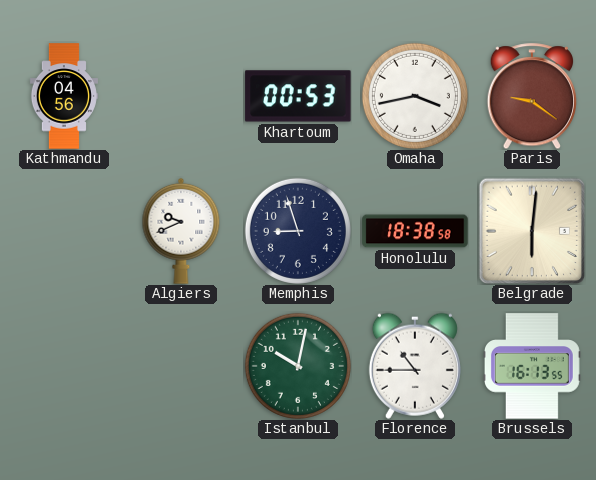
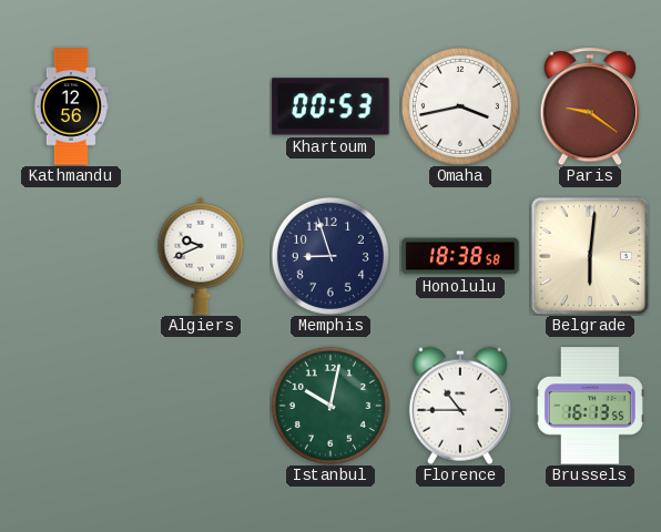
Kathmandu: 04:56 -> 12:56 (71, 106)
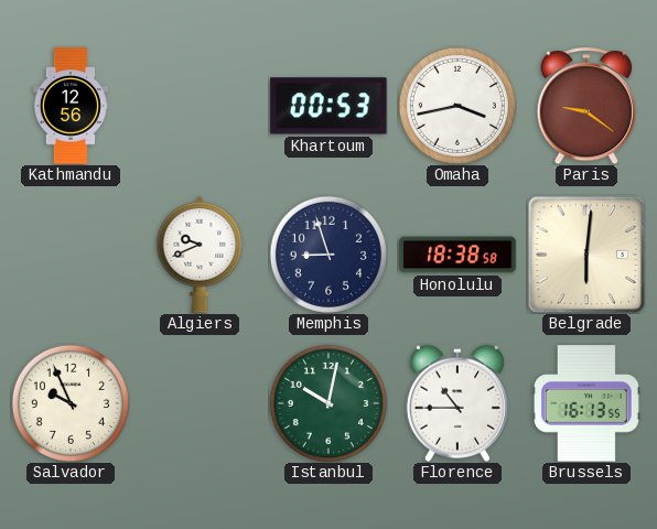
Salvador: none -> 9:56 (71, 403)
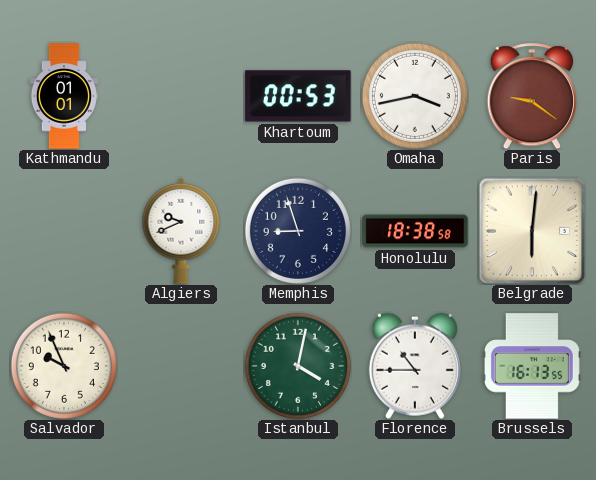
Kathmandu: 12:56 -> 01:01 (64, 96)
Istanbul: 10:02 -> 4:02 (298, 366)
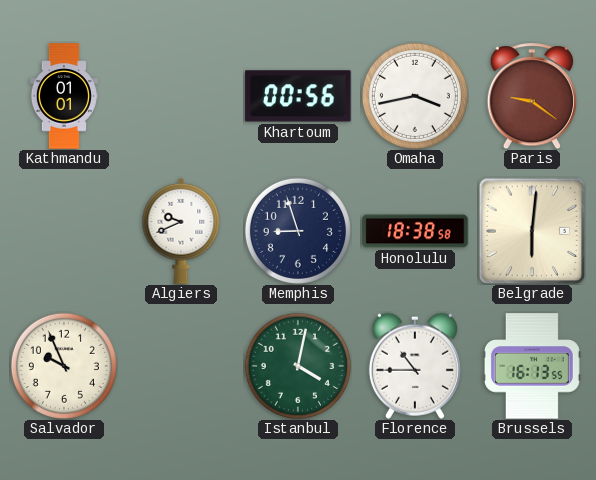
Khartoum: 00:53 -> 00:56 (298, 96)
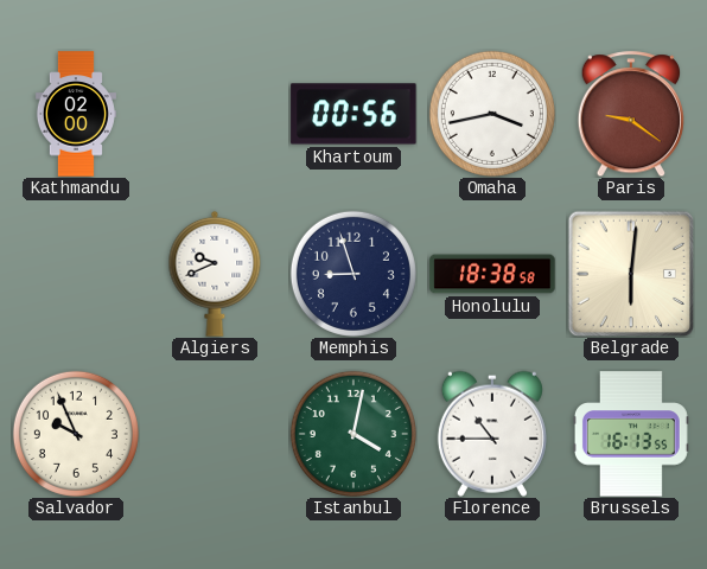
Kathmandu: 01:01 -> 02:00 (76, 114)
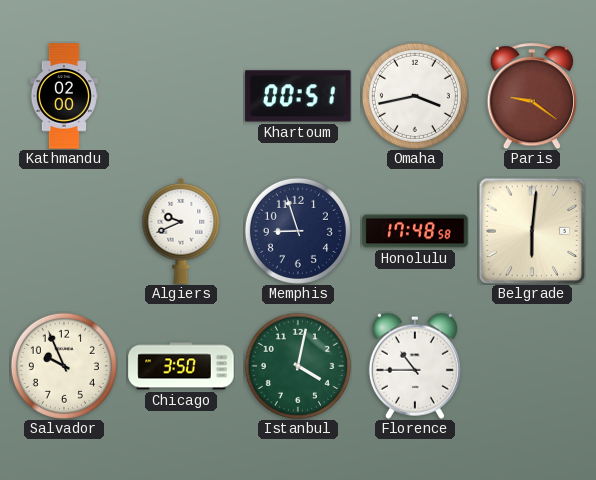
Khartoum: 00:56 -> 00:51 (298, 96)
Honolulu: 18:38 -> 17:48 (415, 231)
Chicago: none -> 3:50 (181, 366)
Brussels: 16:13 -> none (631, 434)
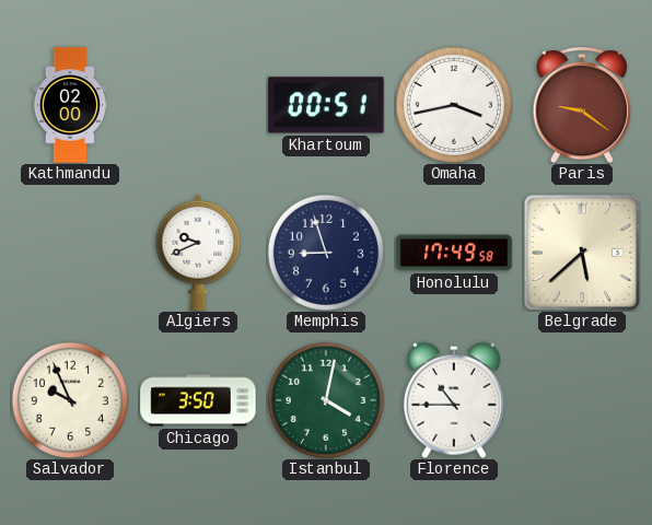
Honolulu: 17:48 -> 17:49 (454, 253)
Belgrade: 6:01 -> 5:38 (582, 253)
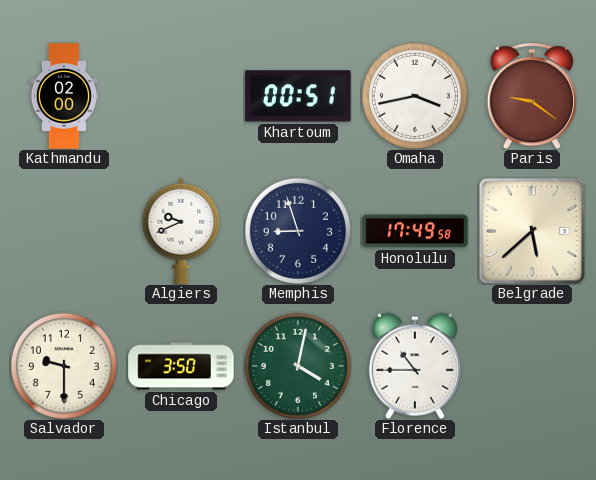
Salvador: 9:56 -> 9:30 (64, 366)
